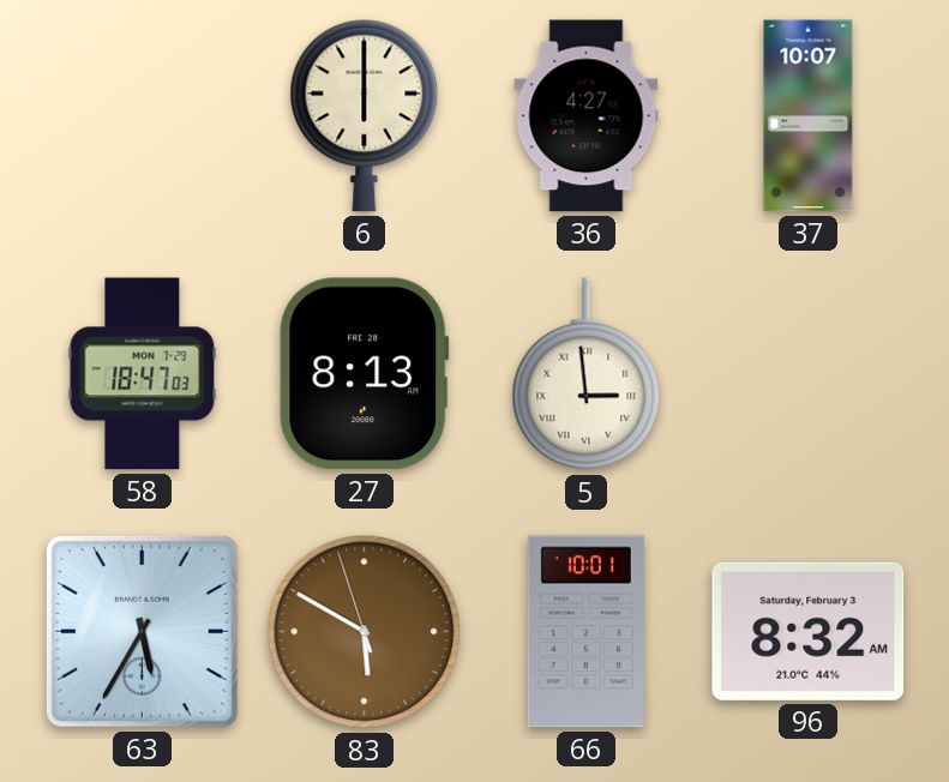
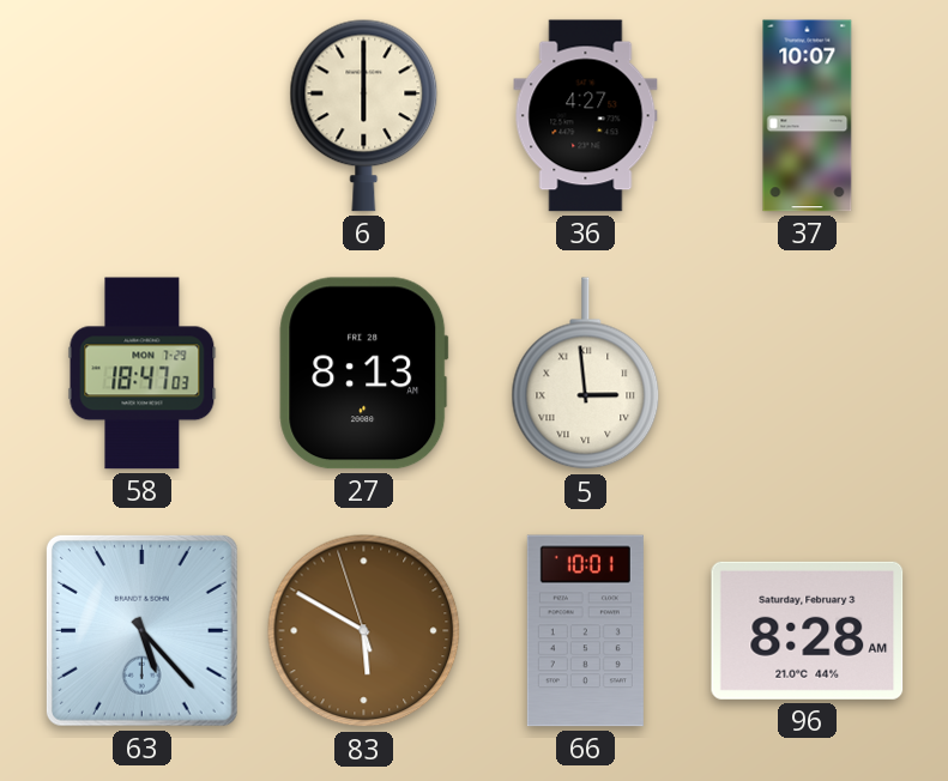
63: 5:35 -> 5:23 (141, 630)
96: 8:32 -> 8:28 (808, 630)
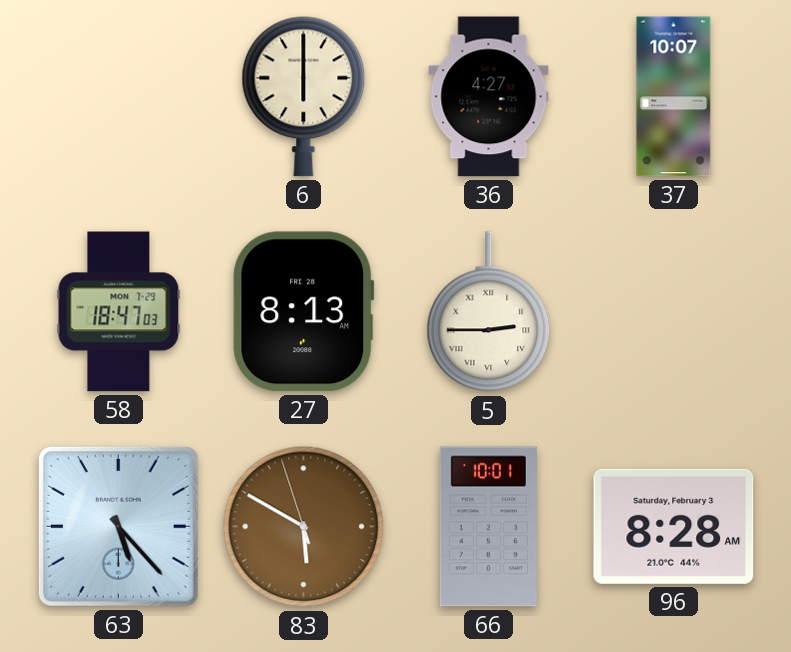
5: 2:59 -> 2:45 (489, 312)
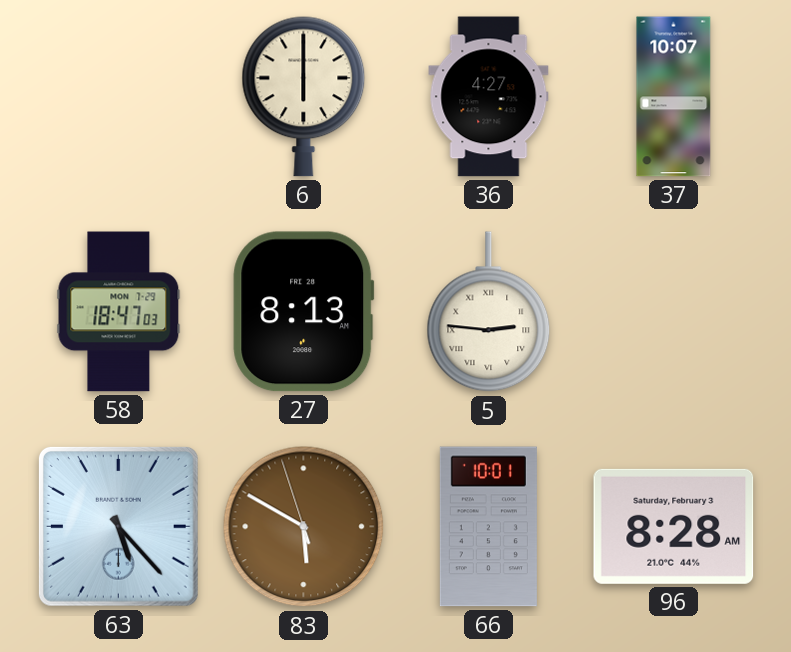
5: 2:45 -> 2:46 (489, 312)
